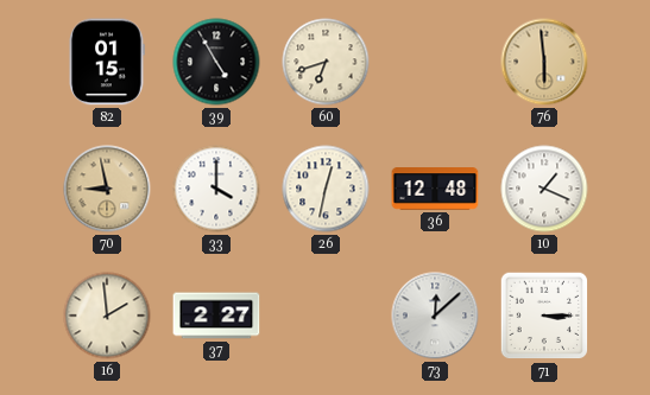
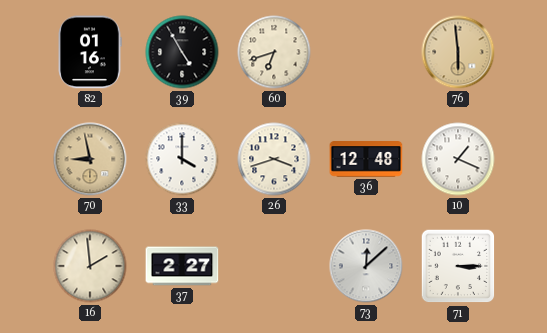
82: 01:15 -> 01:16 (90, 52)
26: 12:32 -> 3:42 (274, 159)
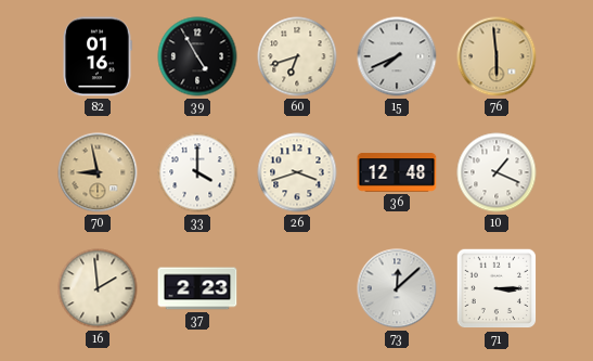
15: none -> 7:41 (397, 56)
37: 2:27 -> 2:23 (197, 288)
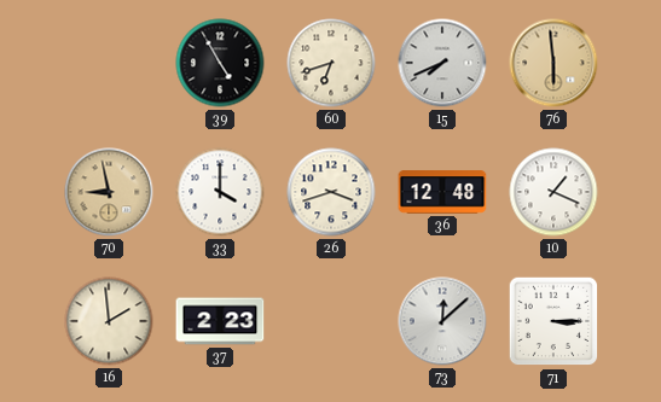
82: 01:16 -> none (98, 56)
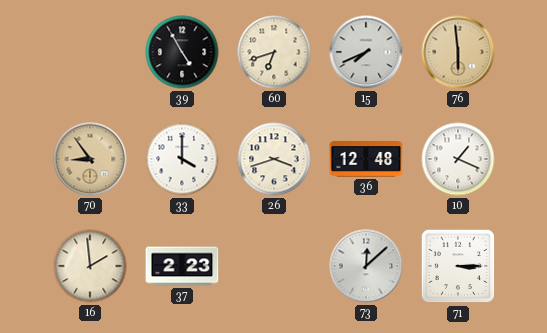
70: 8:58 -> 8:54 (90, 159)
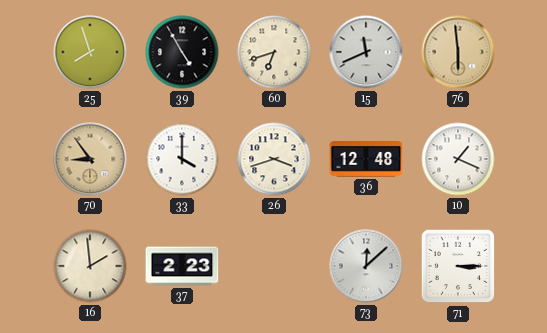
25: none -> 7:57 (90, 52)
15: 7:41 -> 11:41 (366, 52)
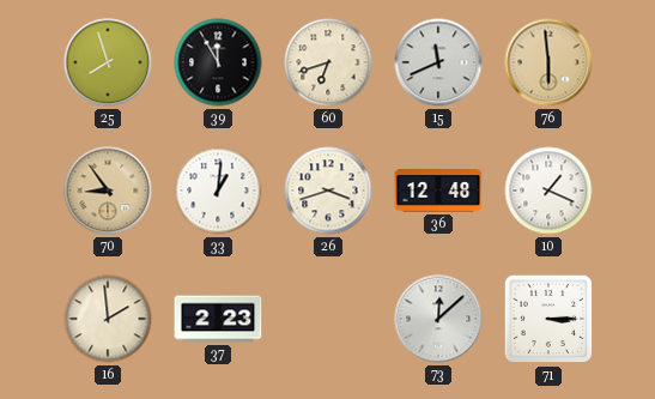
39: 4:55 -> 11:55 (218, 62)
33: 4:00 -> 1:01 (218, 191)
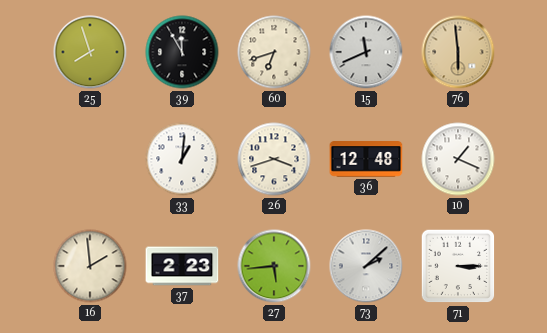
70: 8:54 -> none (108, 191)
27: none -> 5:44 (274, 266)
73: 12:08 -> 2:08 (366, 266)
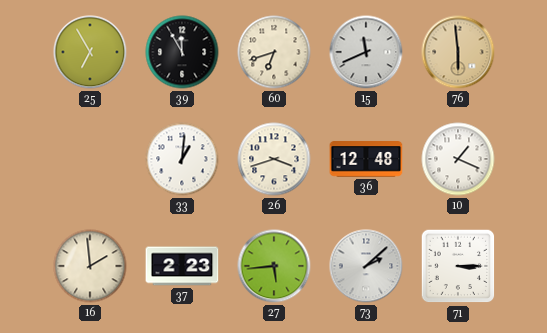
25: 7:57 -> 6:55 (90, 52)
